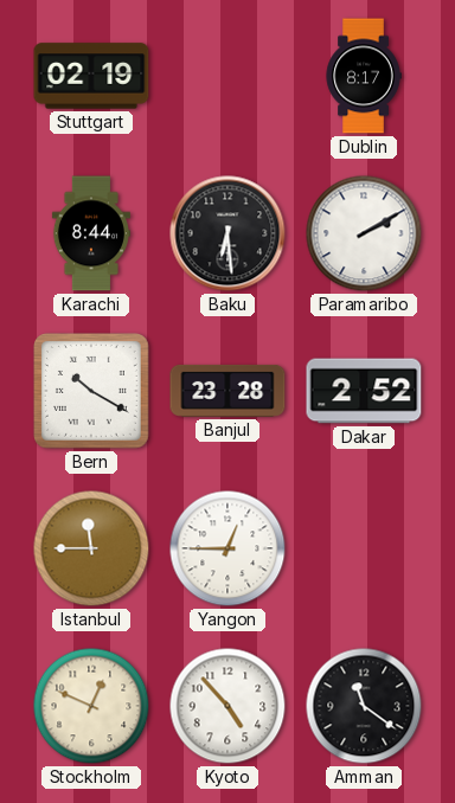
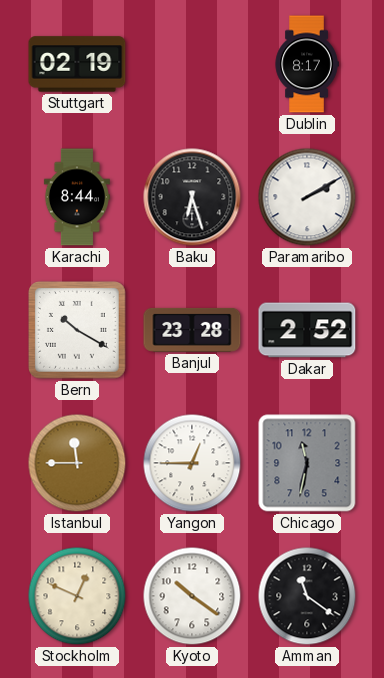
Baku: 6:29 -> 6:27 (192, 197)
Chicago: none -> 11:32 (307, 463)
Kyoto: 4:53 -> 10:21 (192, 596)
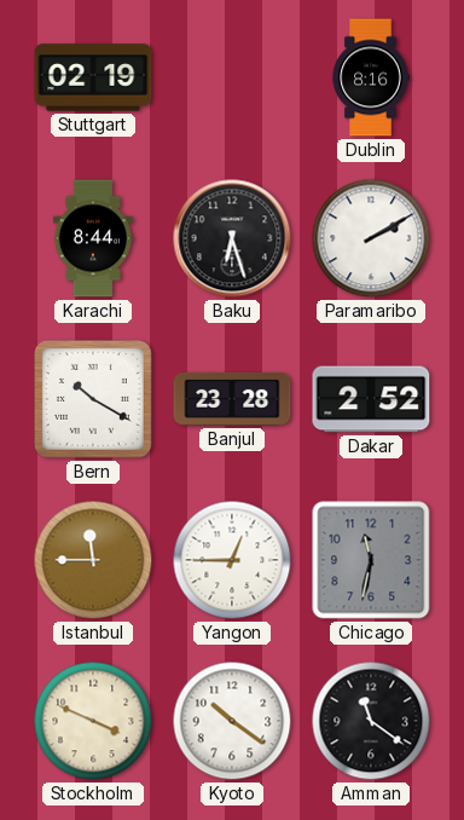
Dublin: 8:17 -> 8:16 (371, 77)
Stockholm: 12:49 -> 3:49 (93, 721)
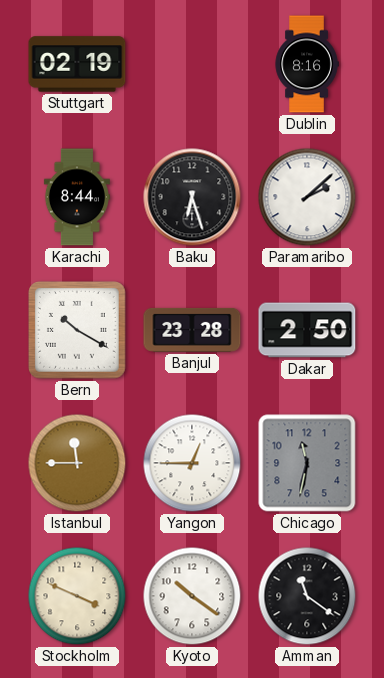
Paramaribo: 2:10 -> 2:08 (307, 197)
Dakar: 2:52 -> 2:50 (307, 330)
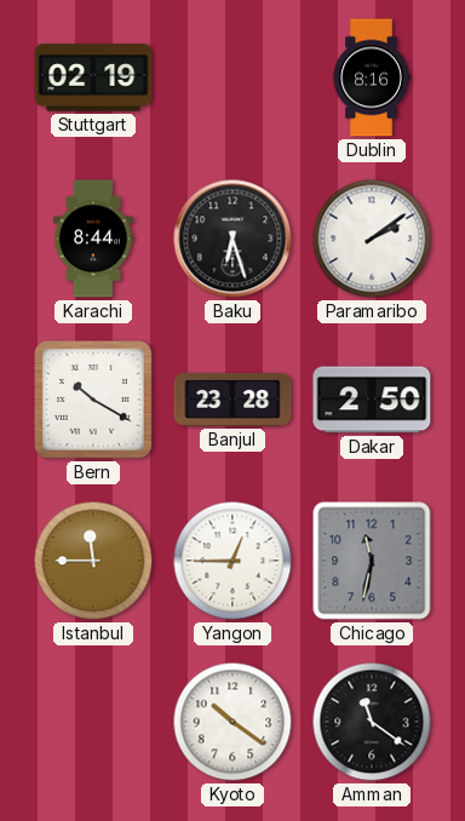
Paramaribo: 2:08 -> 2:09 (372, 239)
Stockholm: 3:49 -> none (77, 596)
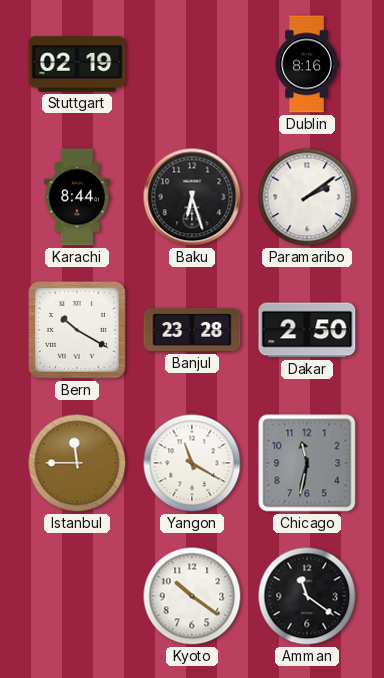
Yangon: 12:45 -> 11:20 (192, 463)
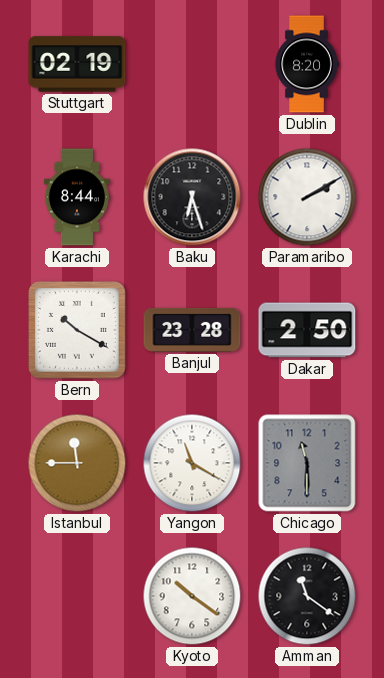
Dublin: 8:16 -> 8:20 (307, 64)
Paramaribo: 2:09 -> 2:10 (307, 197)
Chicago: 11:32 -> 11:30 (307, 463)
